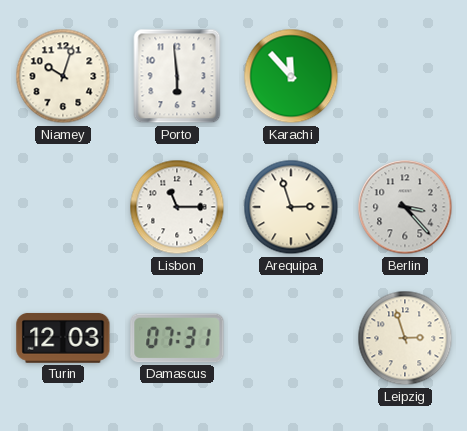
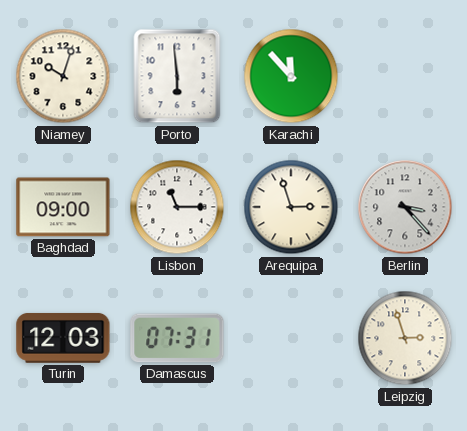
Baghdad: none -> 09:00 (63, 207)
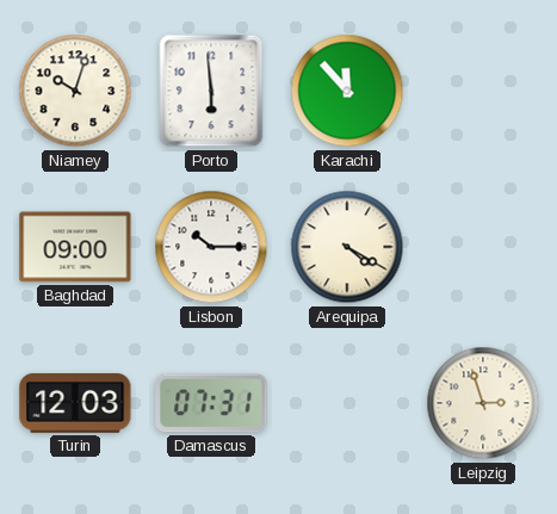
Lisbon: 11:15 -> 10:15 (211, 247)
Arequipa: 2:57 -> 4:20 (347, 247)
Berlin: 3:23 -> none (405, 207)
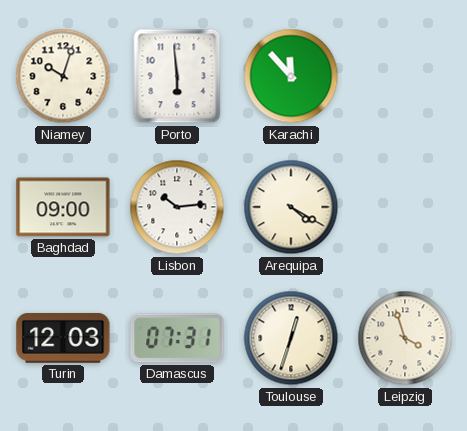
Lisbon: 10:15 -> 10:14 (177, 207)
Toulouse: none -> 12:33 (291, 338)
Leipzig: 2:57 -> 3:57 (405, 338)
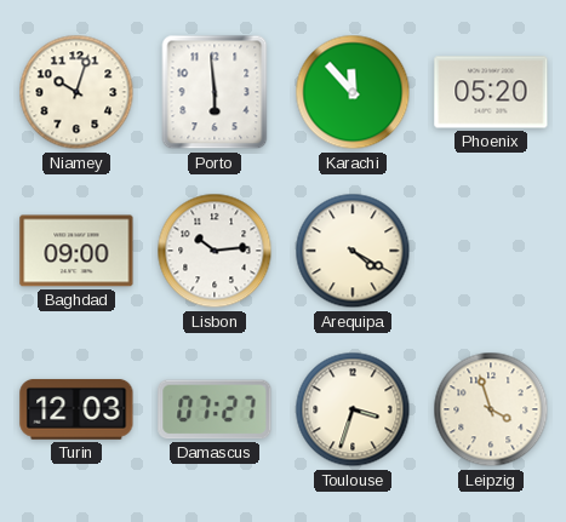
Phoenix: none -> 05:20 (491, 92)
Damascus: 07:31 -> 07:27 (215, 409)
Toulouse: 12:33 -> 3:33 (353, 409)
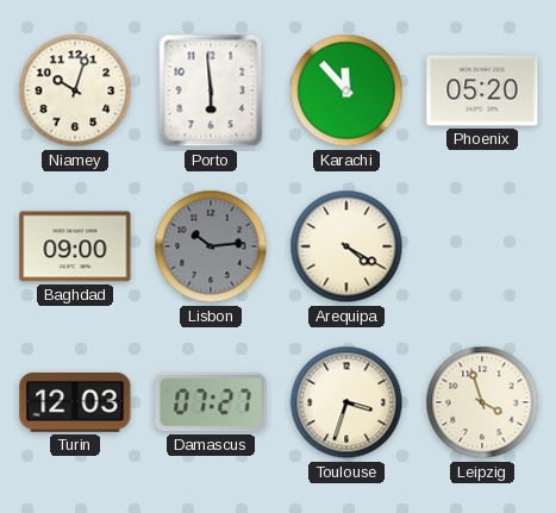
Lisbon dial: white -> grey (211, 246)
